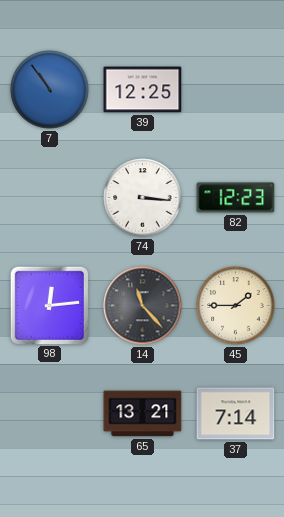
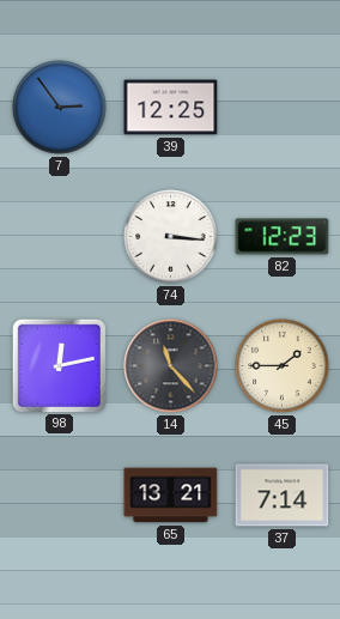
7: 10:54 -> 2:54 (60, 108)
98: 12:14 -> 12:13 (59, 365)
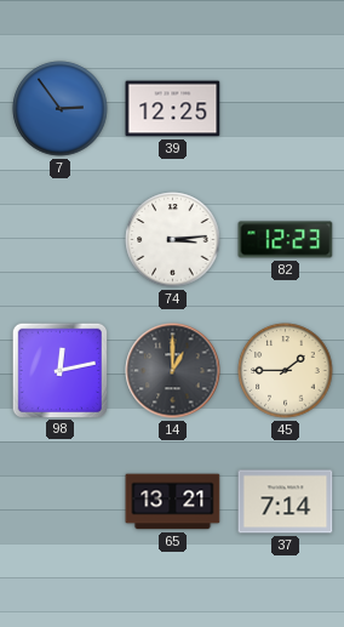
74: 3:16 -> 3:14 (173, 240)
14: 11:23 -> 1:00 (173, 371)
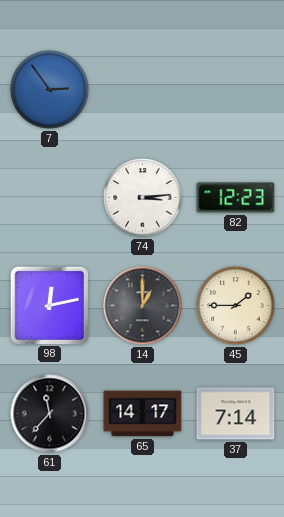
39: 12:25 -> none (173, 109)
61: none -> 11:37 (50, 414)
65: 13:21 -> 14:17 (143, 414)
